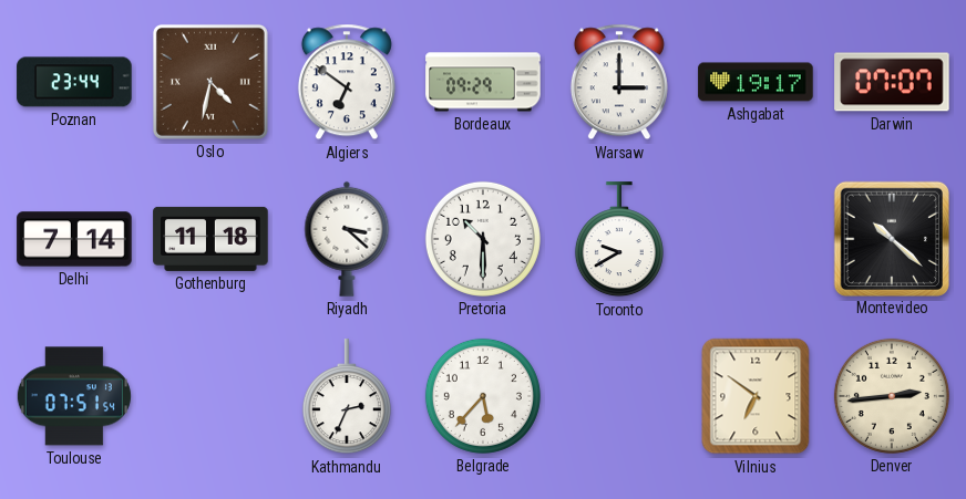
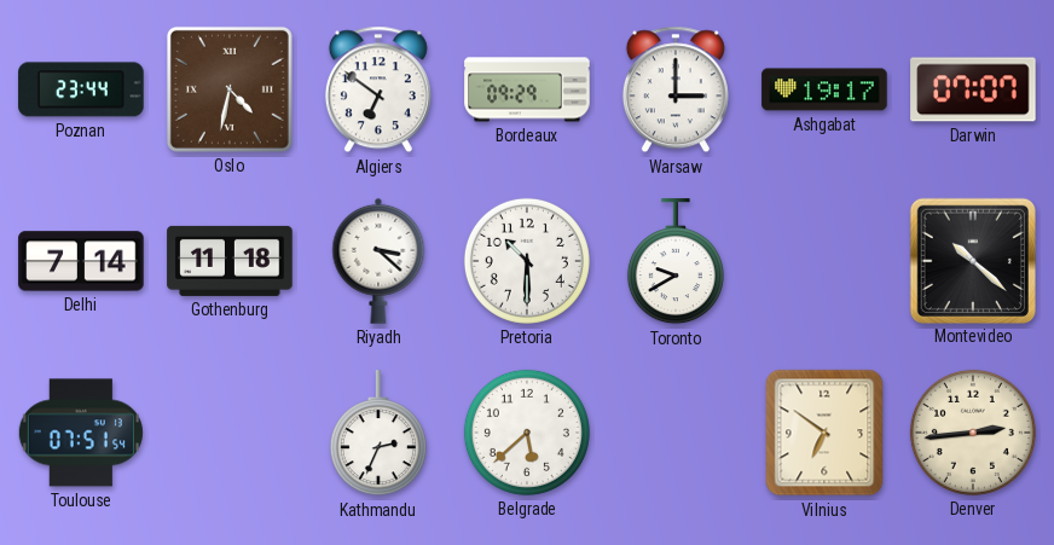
Belgrade: 5:37 -> 5:38 (527, 433)
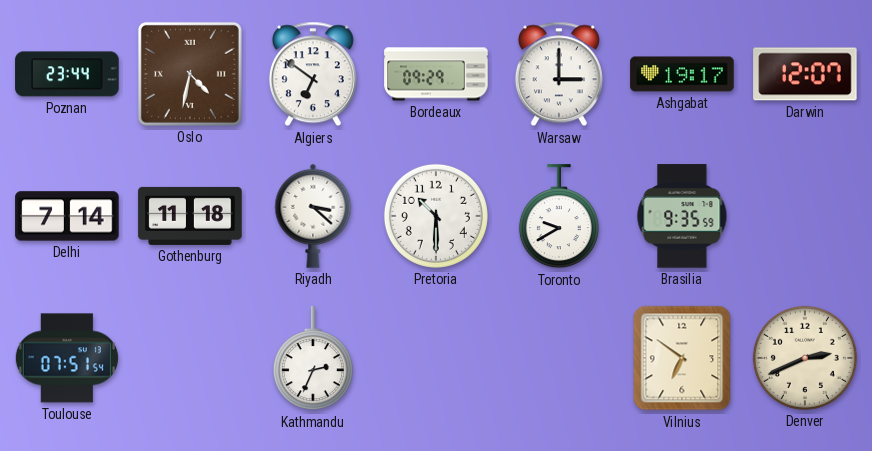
Darwin: 07:07 -> 12:07 (805, 74)
Brasilia: none -> 9:35 (682, 216)
Montevideo: 10:22 -> none (972, 260)
Belgrade: 5:38 -> none (527, 433)
Denver: 2:44 -> 2:41 (805, 358)
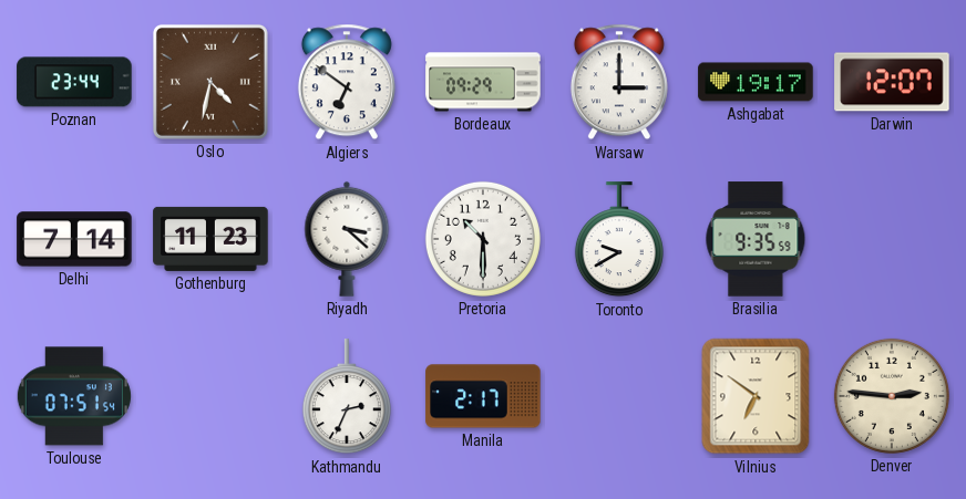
Gothenburg: 11:18 -> 11:23 (210, 239)
Manila: none -> 2:17 (483, 396)
Denver: 2:41 -> 2:46 (892, 396)
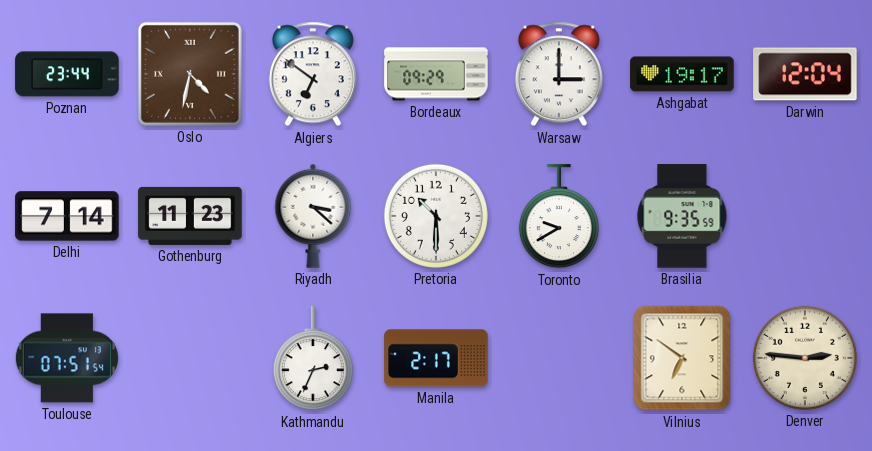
Darwin: 12:07 -> 12:04 (805, 74)
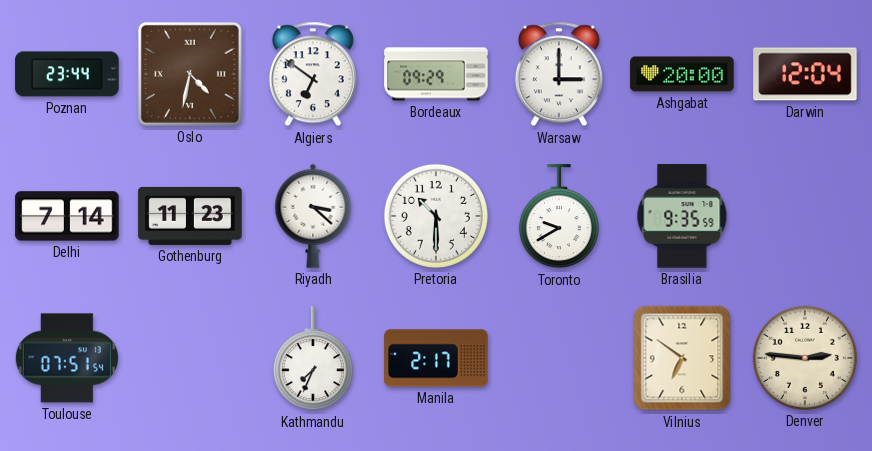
Ashgabat: 19:17 -> 20:00 (682, 74)
Kathmandu: 2:34 -> 7:34 (313, 359)
